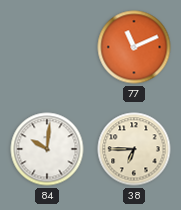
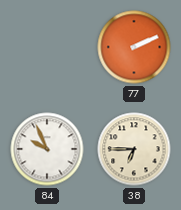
77: 11:11 -> 2:11 (134, 47)
84: 10:01 -> 9:56 (47, 149)
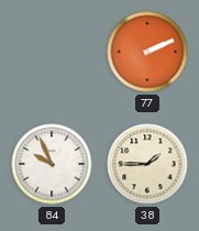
38: 6:45 -> 1:45 (147, 164)
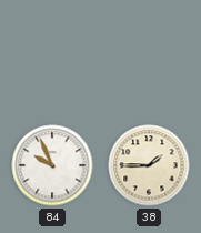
77: 2:11 -> none (147, 52)
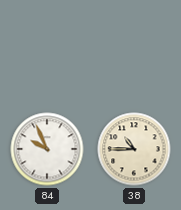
38: 1:45 -> 10:45 (134, 149)
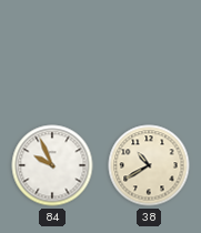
38: 10:45 -> 10:40 (149, 165)
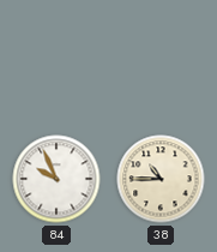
38: 10:40 -> 10:45 (161, 179)
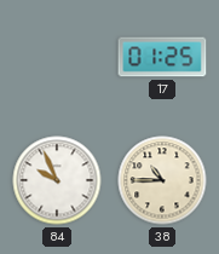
17: none -> 01:25 (162, 57)
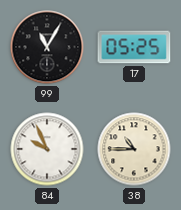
99: none -> 11:05 (47, 47)
17: 01:25 -> 05:25 (134, 47)
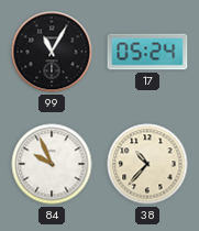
17: 05:25 -> 05:24 (147, 52)
38: 10:45 -> 10:37 (147, 164)
